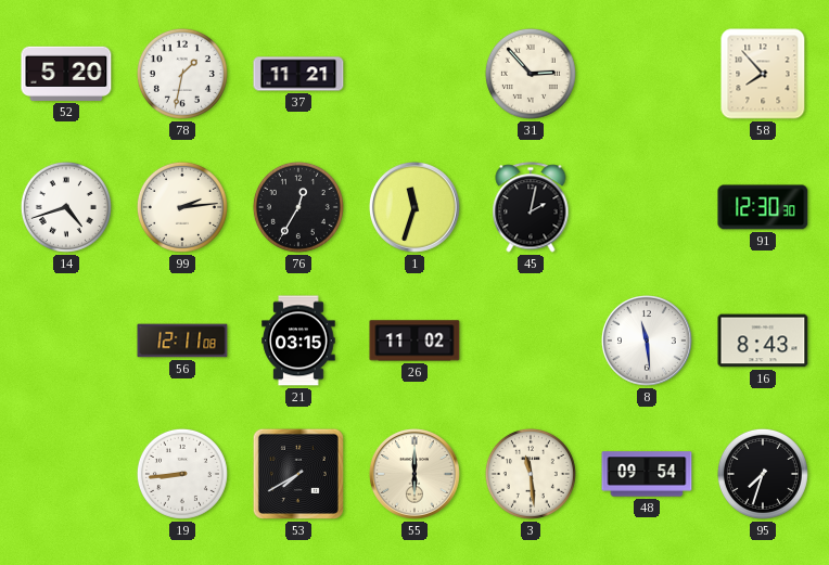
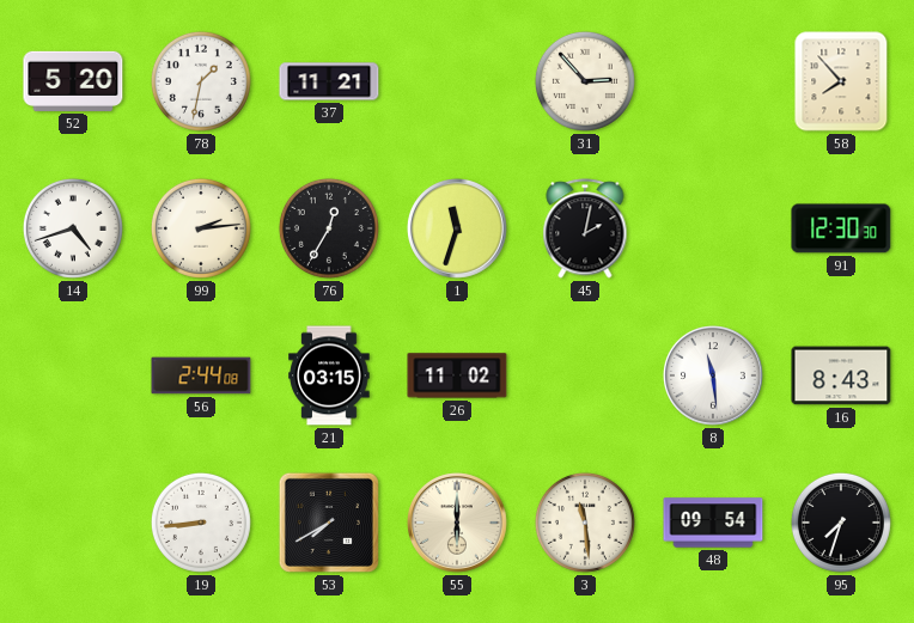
56: 12:11 -> 2:44 (201, 375)
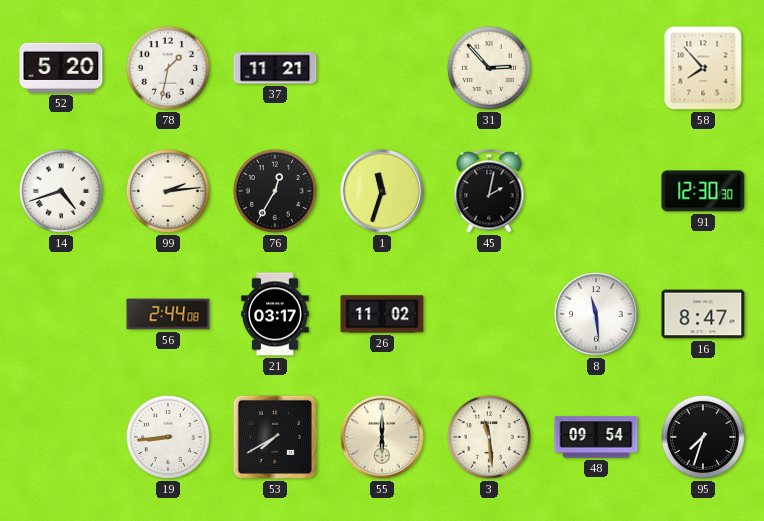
21: 03:15 -> 03:17 (275, 314)
16: 8:43 -> 8:47 (703, 314)
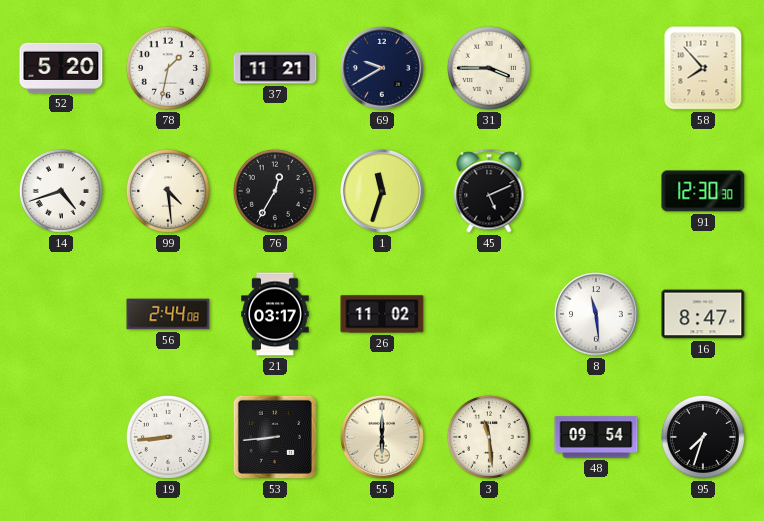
69: none -> 9:40 (383, 69)
31: 2:53 -> 3:45 (489, 68)
99: 2:14 -> 4:29 (168, 191)
45: 2:02 -> 5:11 (489, 191)
53: 7:40 -> 8:44 (275, 437)
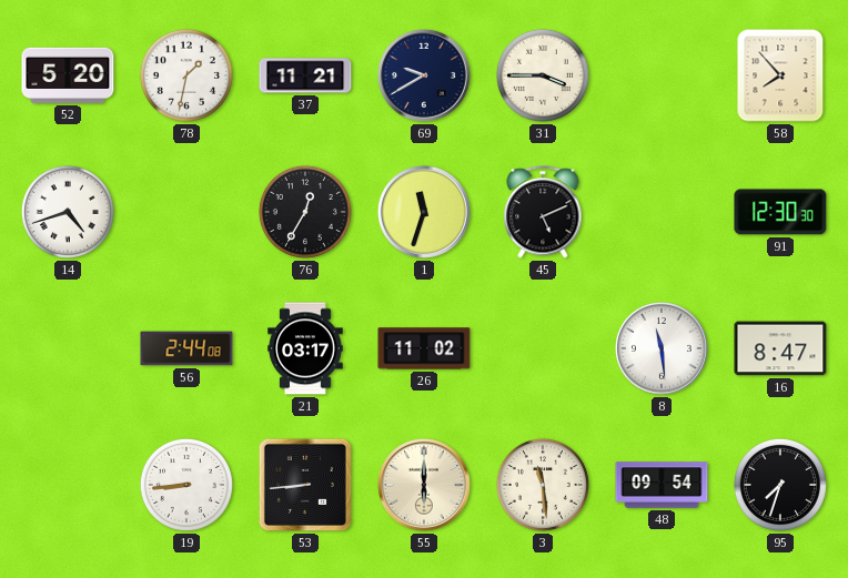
99: 4:29 -> none (168, 191)
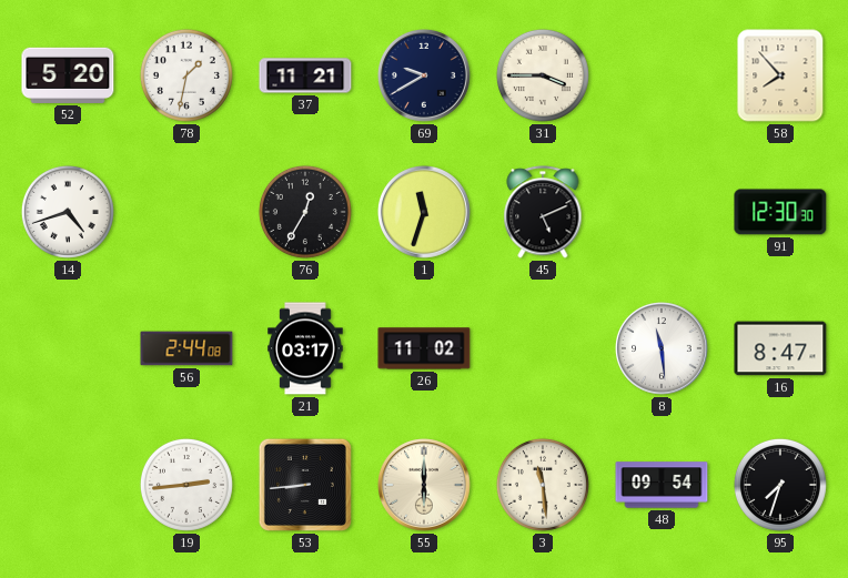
19: 8:44 -> 2:44 (186, 485)
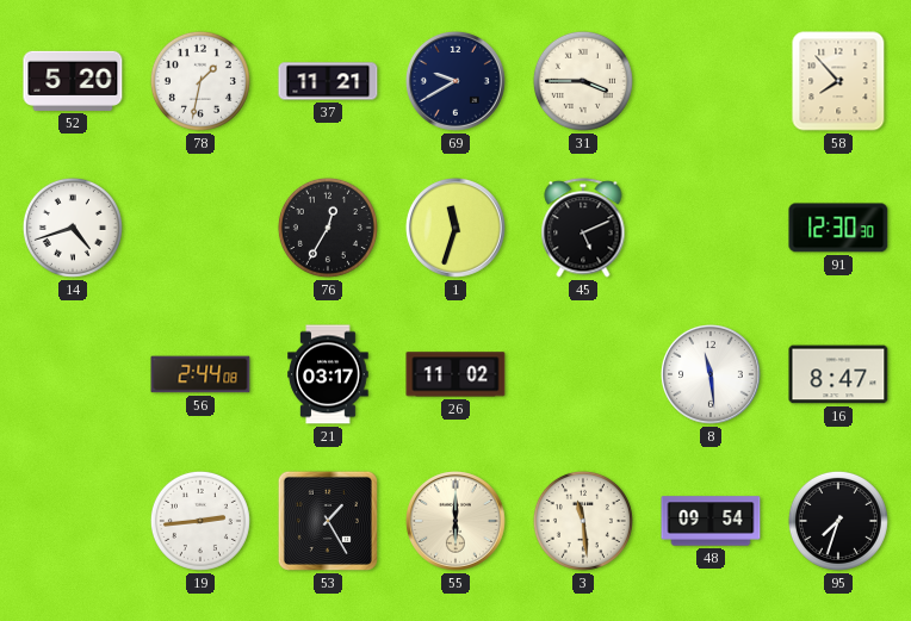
53: 8:44 -> 1:25 (328, 521)
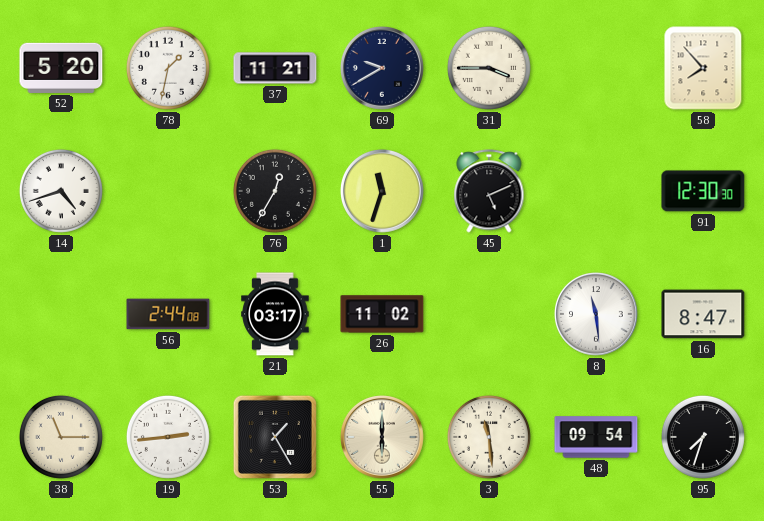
38: none -> 11:15 (61, 437)
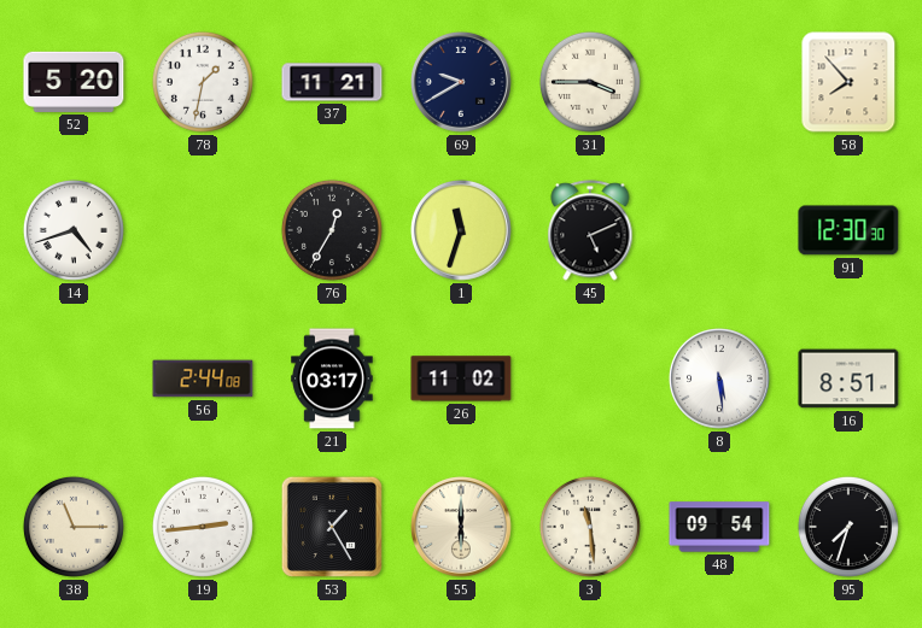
8: 11:29 -> 5:29 (720, 380)
16: 8:47 -> 8:51 (848, 378)
